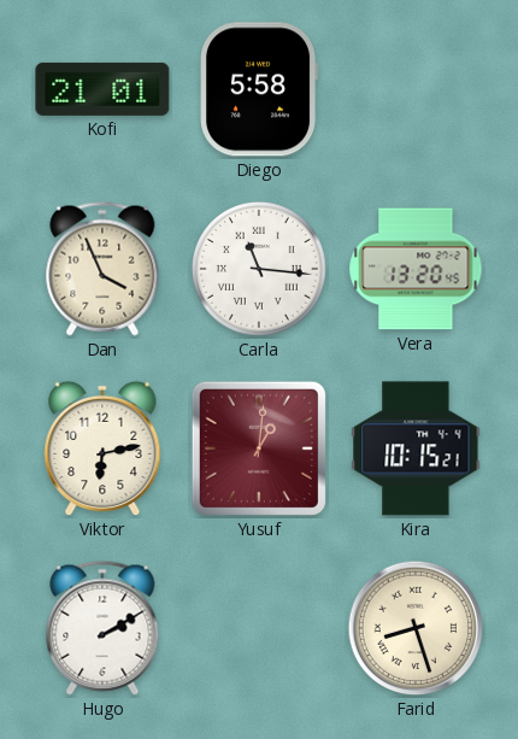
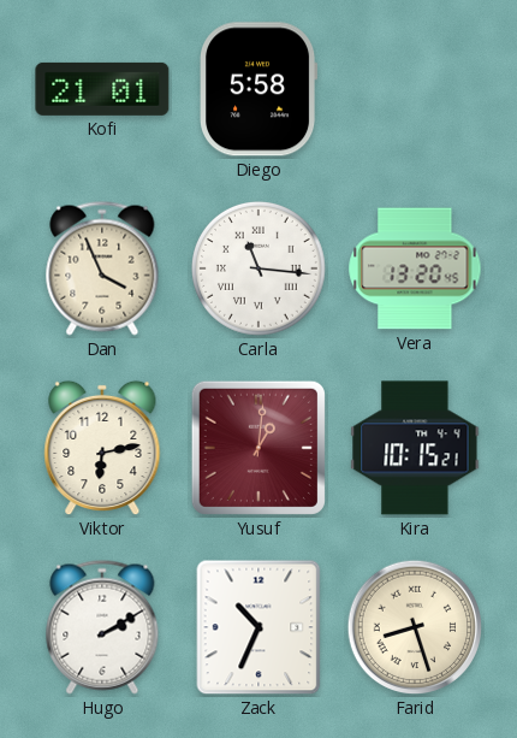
Zack: none -> 10:34 (258, 627)
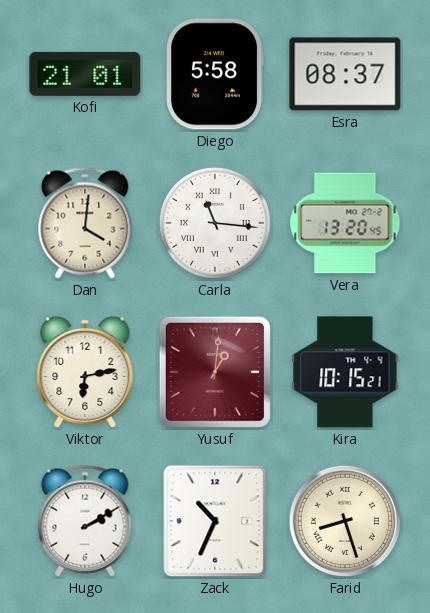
Esra: none -> 08:37 (345, 74)
Dan: 3:56 -> 4:01 (85, 223)
